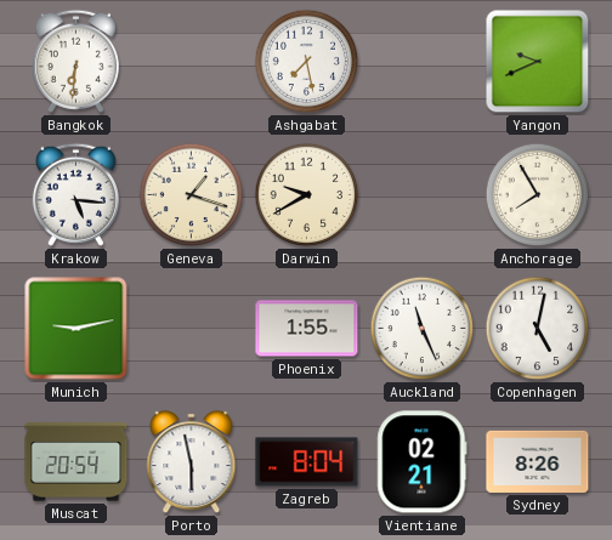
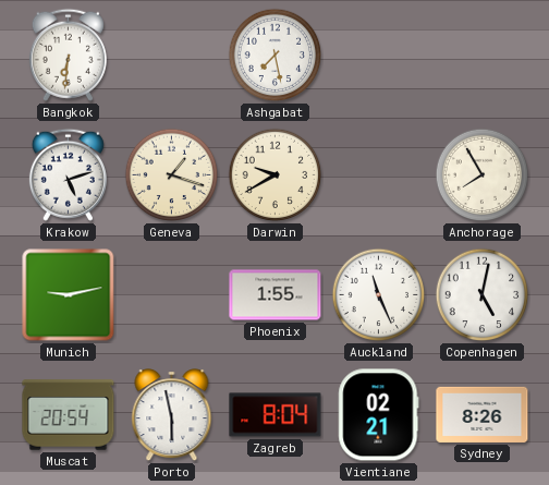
Yangon: 9:41 -> none (538, 62)
Krakow: 5:16 -> 5:12 (68, 174)
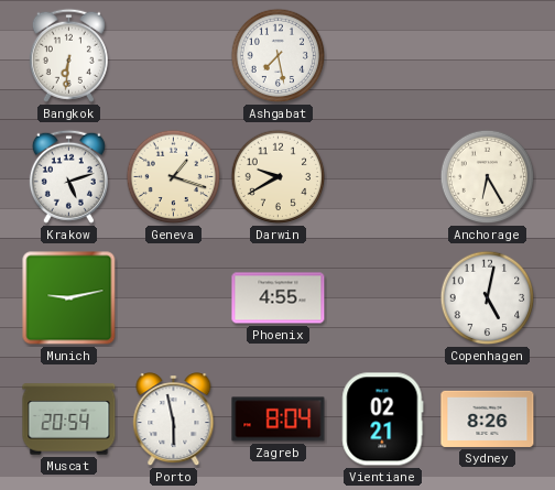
Anchorage: 7:55 -> 6:25 (488, 177)
Phoenix: 1:55 -> 4:55 (279, 298)
Auckland: 11:26 -> none (379, 295)
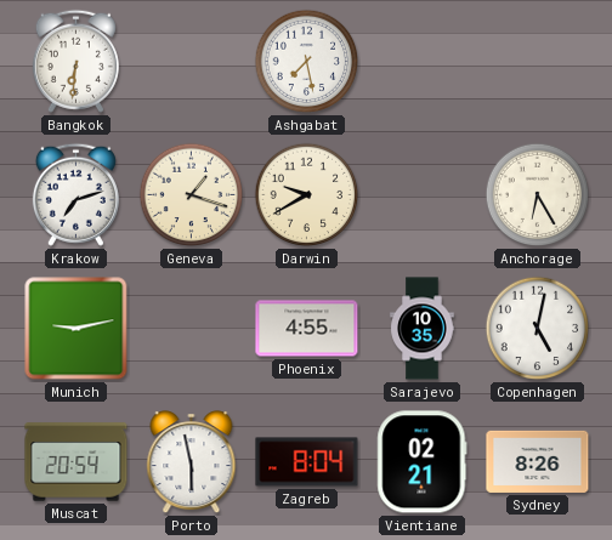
Krakow: 5:12 -> 7:12 (75, 194)
Sarajevo: none -> 10:35 (423, 329)
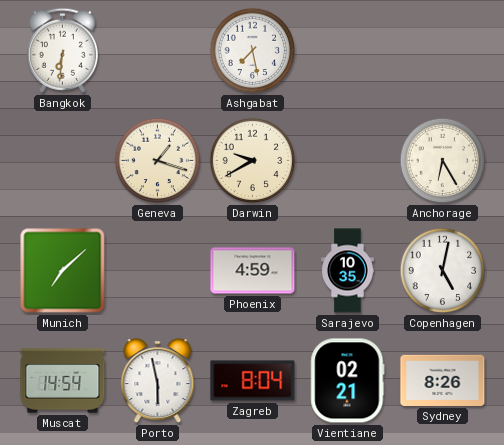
Krakow: 7:12 -> none (75, 194)
Munich: 9:13 -> 7:08 (63, 271)
Phoenix: 4:55 -> 4:59 (253, 271)
Muscat: 20:54 -> 14:54 (63, 381)
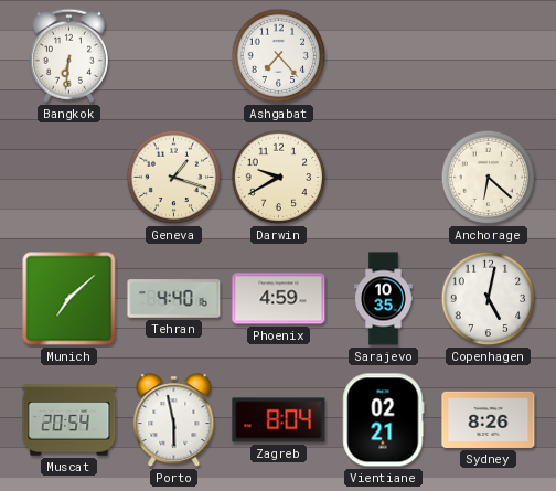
Ashgabat: 7:28 -> 7:23 (279, 56)
Anchorage: 6:25 -> 6:22 (489, 178)
Tehran: none -> 4:40 (174, 299)
Muscat: 14:54 -> 20:54 (69, 420)
